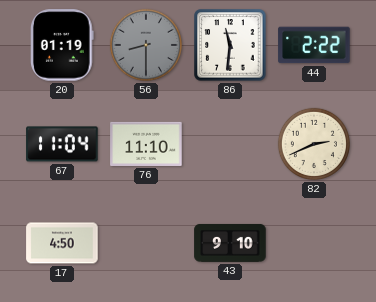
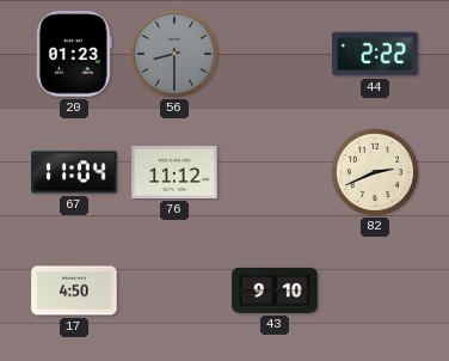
20: 01:19 -> 01:23 (75, 54)
86: 11:31 -> none (230, 45)
76: 11:10 -> 11:12 (174, 172)
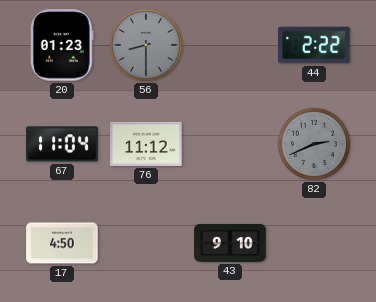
82 dial: cream -> grey (314, 144)
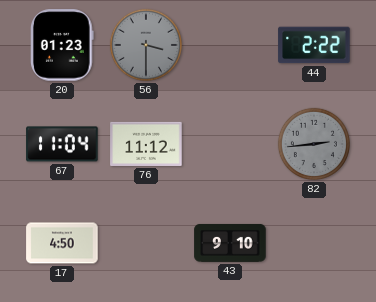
56: 8:30 -> 3:30 (146, 45)
82: 2:41 -> 2:44 (314, 144)
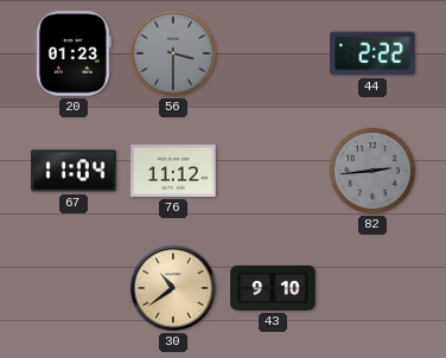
17: 4:50 -> none (62, 243)
30: none -> 10:39 (173, 288)
